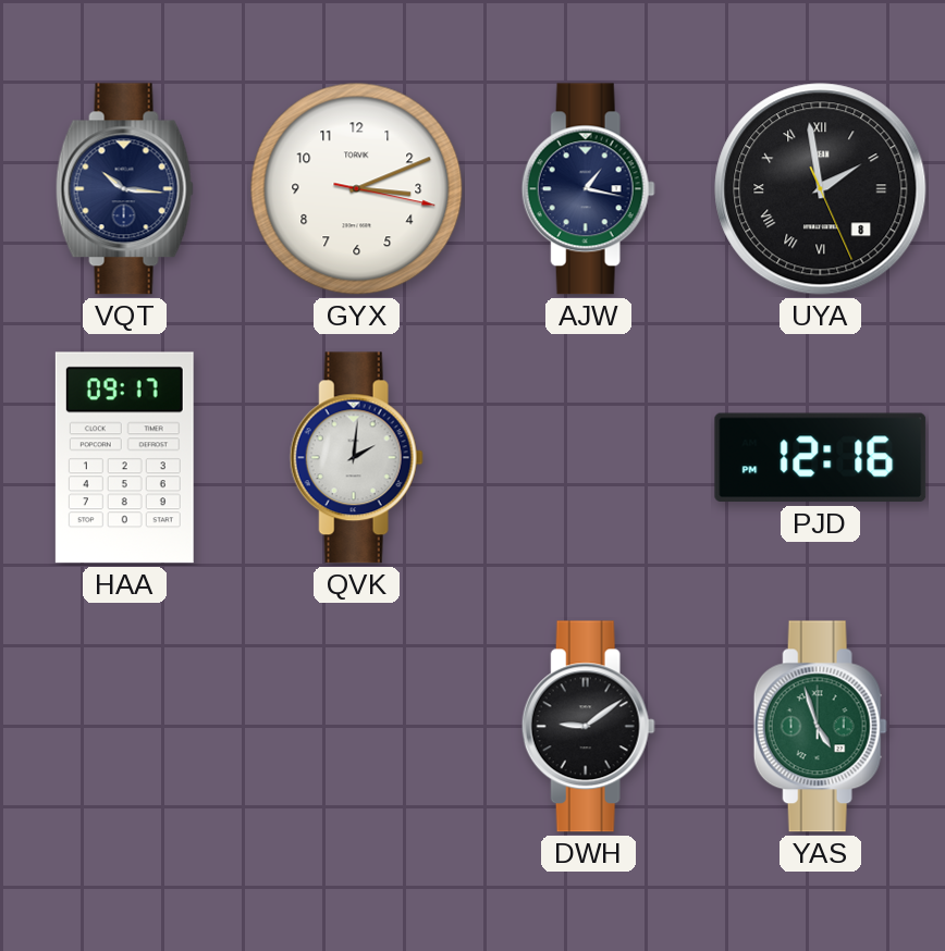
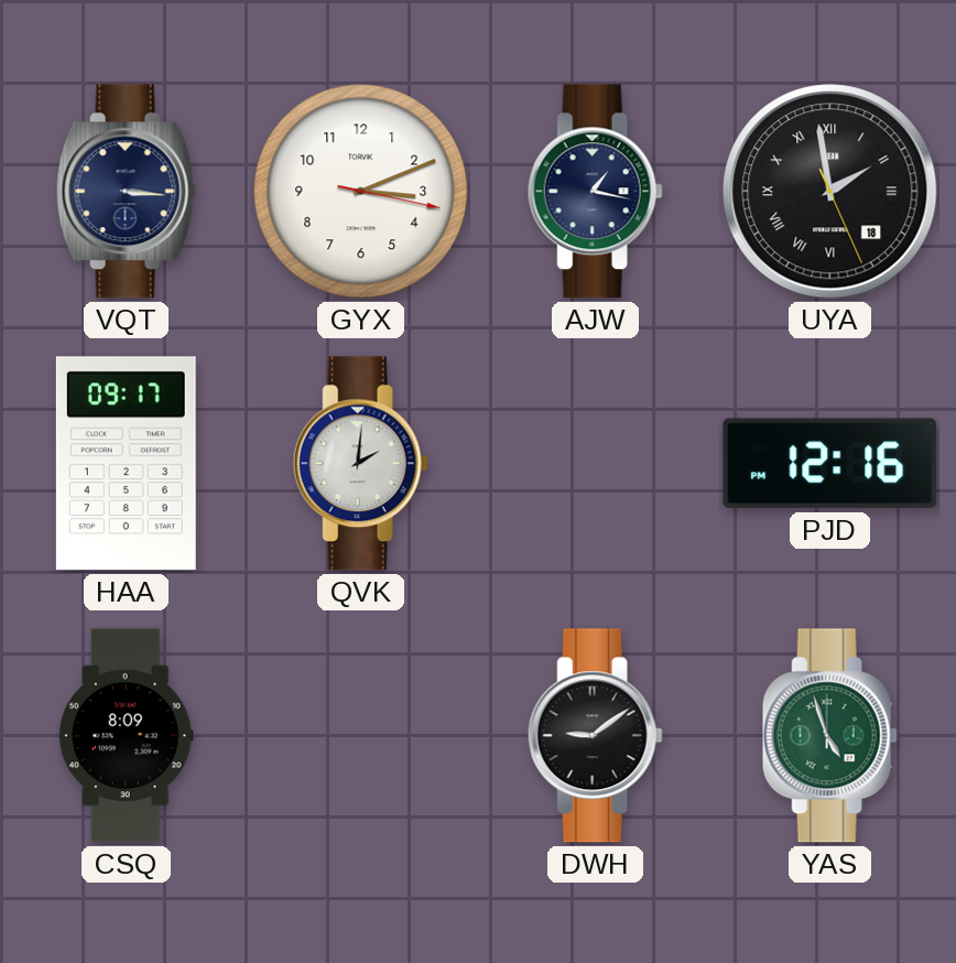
VQT: 10:16 -> 3:16 (126, 192)
UYA date: 8 -> 18 (830, 192)
CSQ: none -> 8:09 (126, 736)
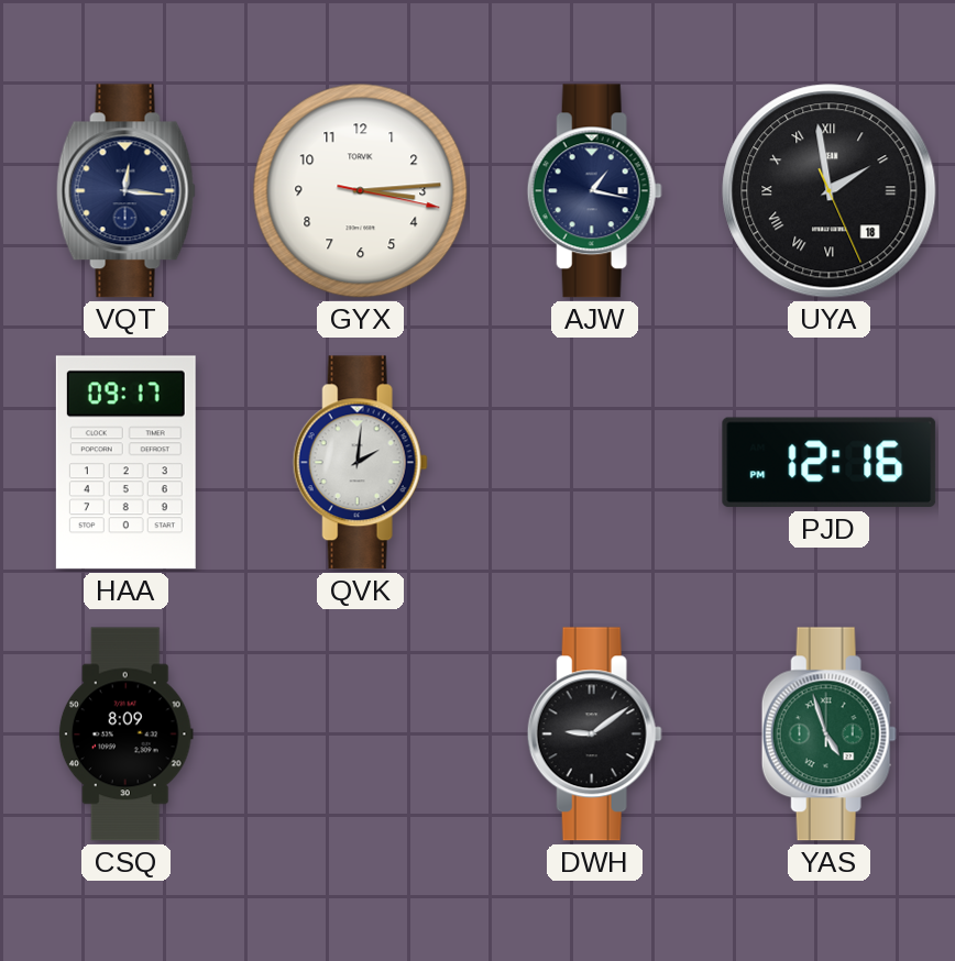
VQT: 3:16 -> 12:16 (125, 191)
GYX: 3:11 -> 3:14 (361, 191)
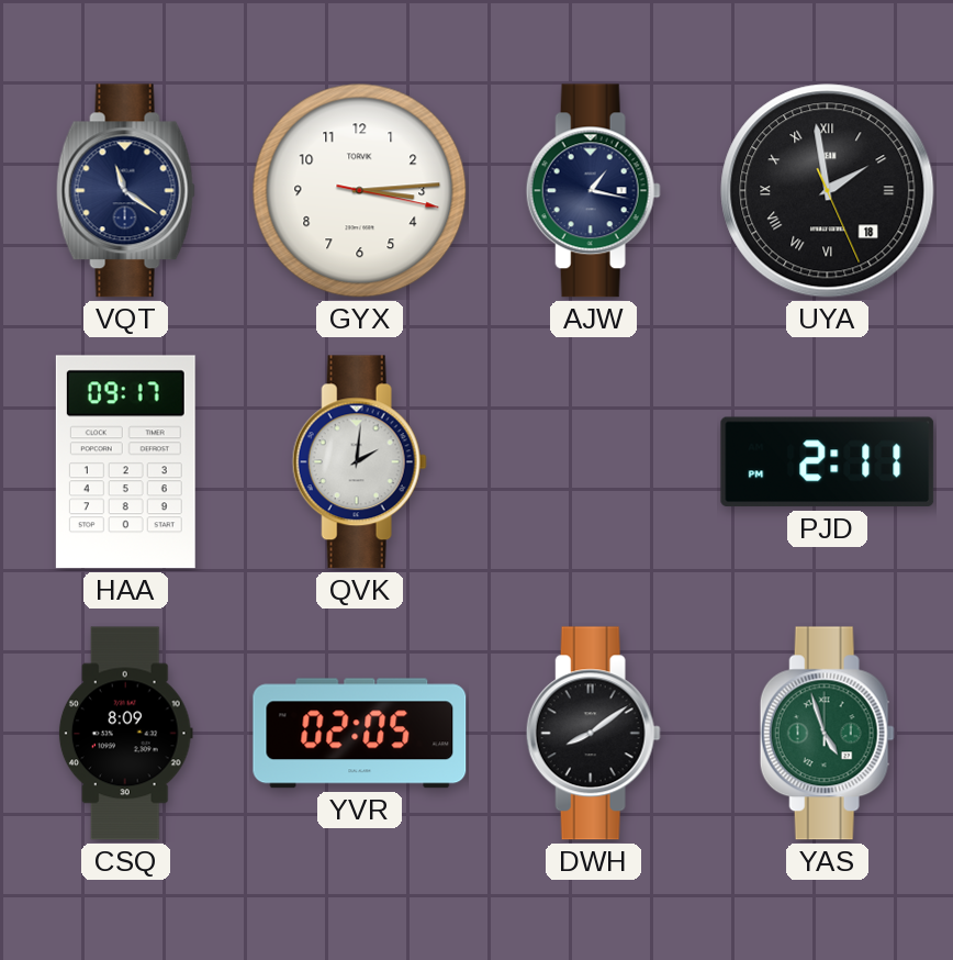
VQT: 12:16 -> 11:21 (125, 191)
PJD: 12:16 -> 2:11 (828, 462)
YVR: none -> 02:05 (360, 734)
DWH: 9:09 -> 8:09 (593, 734)
